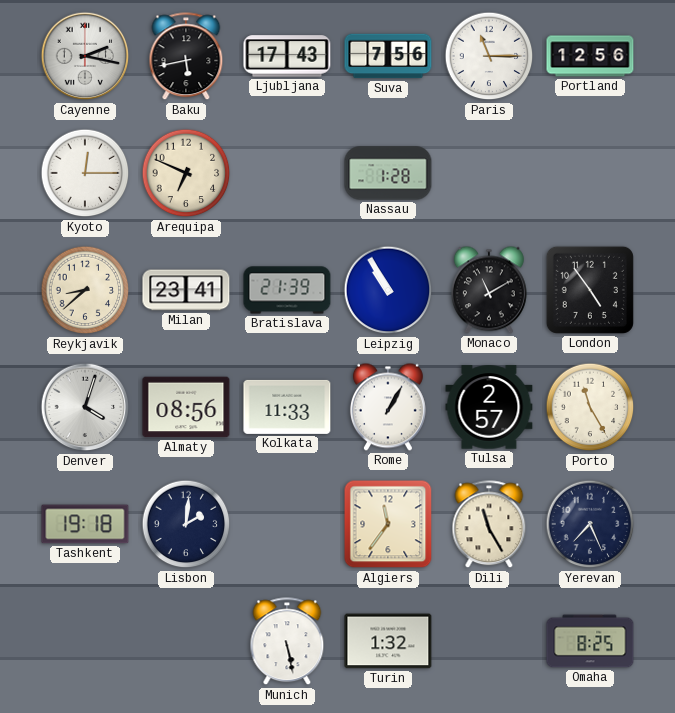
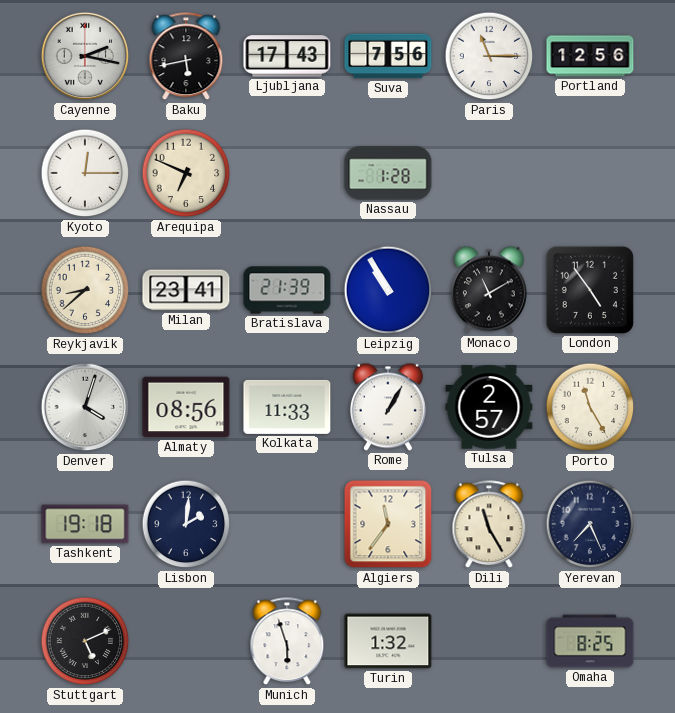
Stuttgart: none -> 5:11 (85, 641)
Munich: 5:28 -> 5:57 (287, 642)
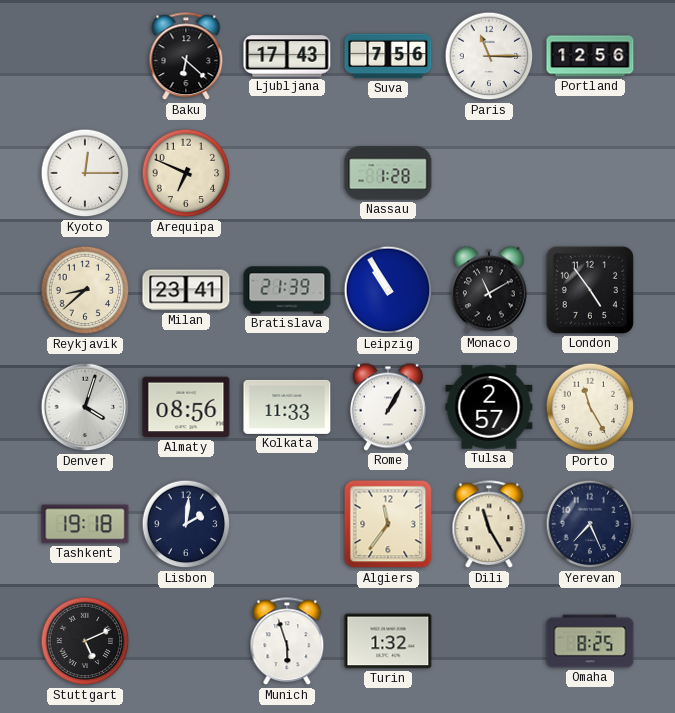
Cayenne: 2:17 -> none (85, 56)
Baku: 5:43 -> 6:22 (186, 57)
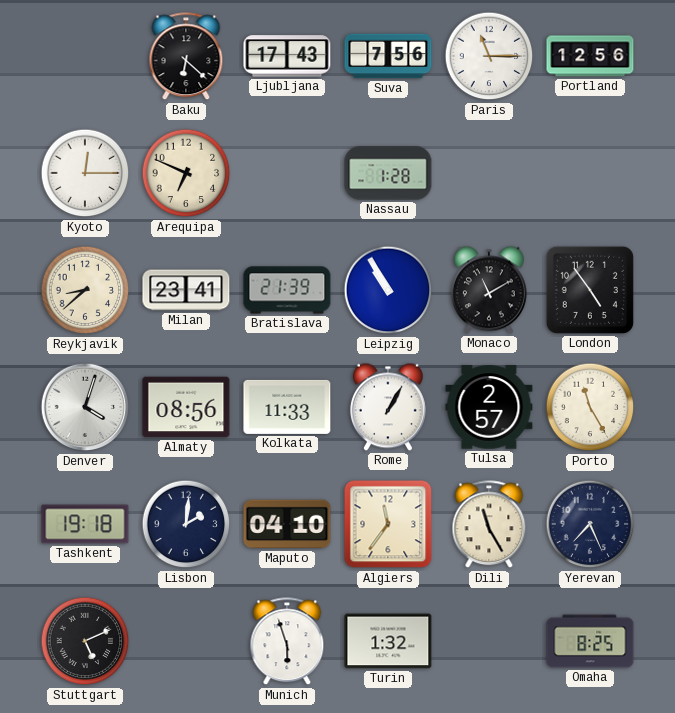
Maputo: none -> 04:10 (287, 524)
